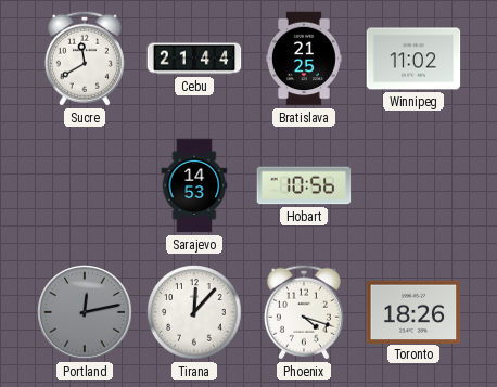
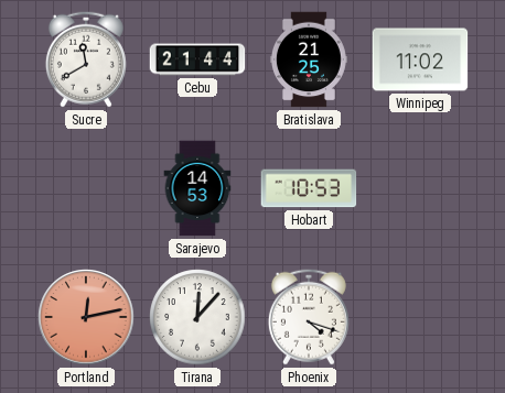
Hobart: 10:56 -> 10:53 (309, 188)
Portland dial: grey -> salmon (86, 317)
Toronto: 18:26 -> none (413, 311)
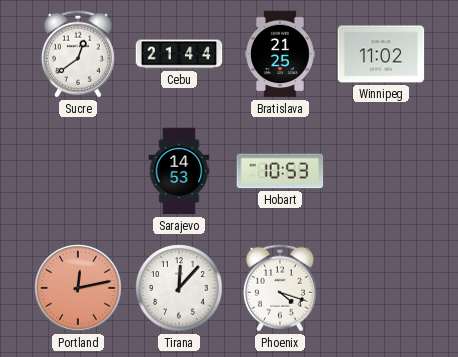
Sucre: 11:40 -> 12:39 (78, 54)
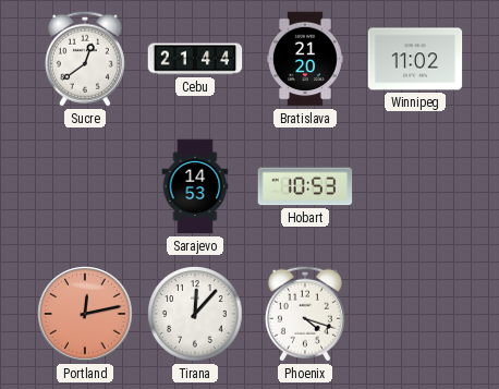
Bratislava: 21:25 -> 21:20 (305, 59)
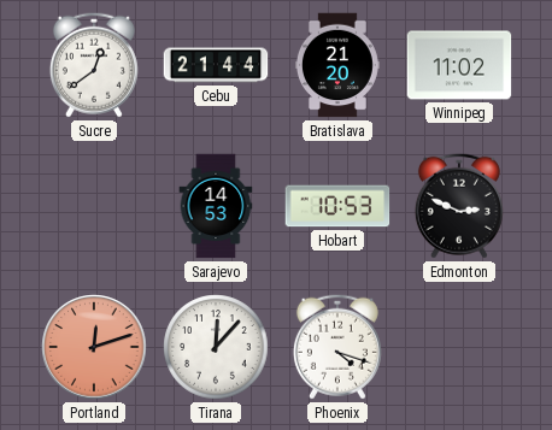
Edmonton: none -> 2:49 (459, 206)
Portland: 12:13 -> 12:12 (94, 347)
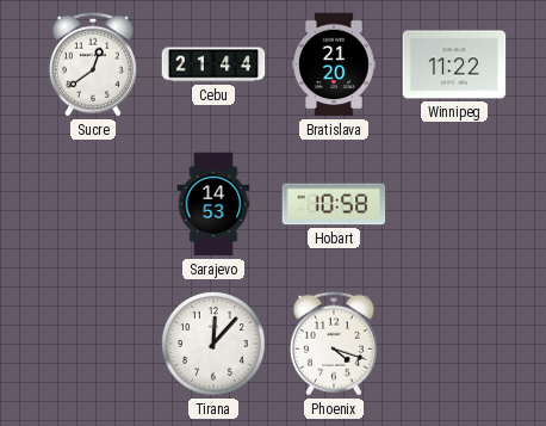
Winnipeg: 11:02 -> 11:22 (454, 64)
Hobart: 10:53 -> 10:58 (334, 204)
Edmonton: 2:49 -> none (459, 206)
Portland: 12:12 -> none (94, 347)
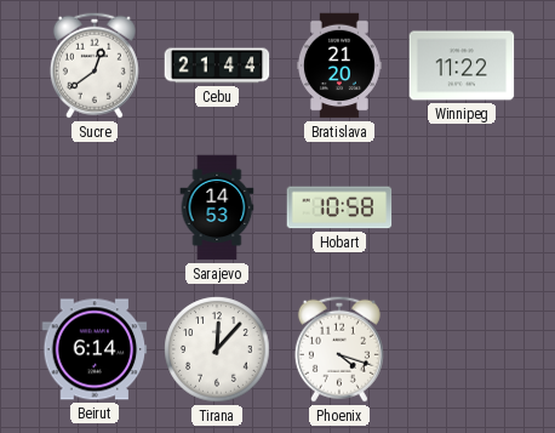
Beirut: none -> 6:14 (95, 349)
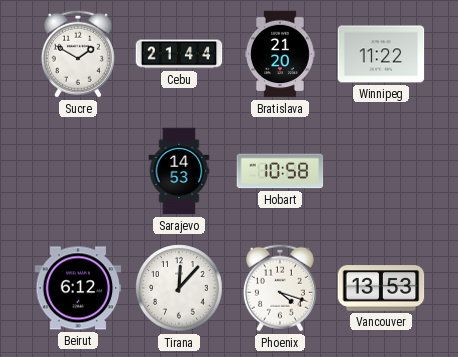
Sucre: 12:39 -> 1:50 (78, 54)
Beirut: 6:14 -> 6:12 (78, 288)
Vancouver: none -> 13:53 (381, 288)
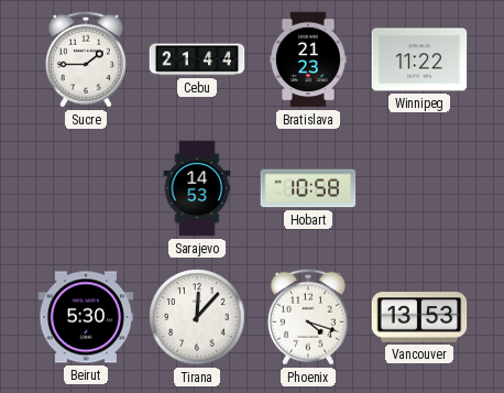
Sucre: 1:50 -> 1:45 (86, 59)
Bratislava: 21:20 -> 21:23 (308, 59)
Beirut: 6:12 -> 5:30 (86, 317)
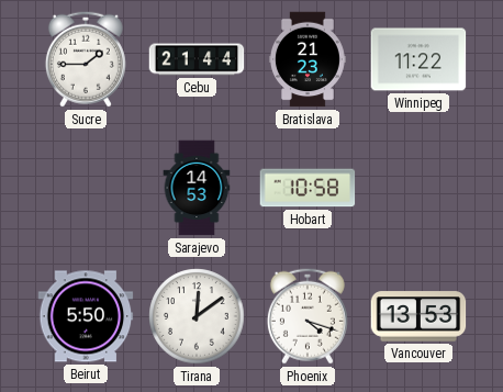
Beirut: 5:30 -> 5:50 (86, 316)
Tirana: 12:07 -> 12:09 (197, 316)
